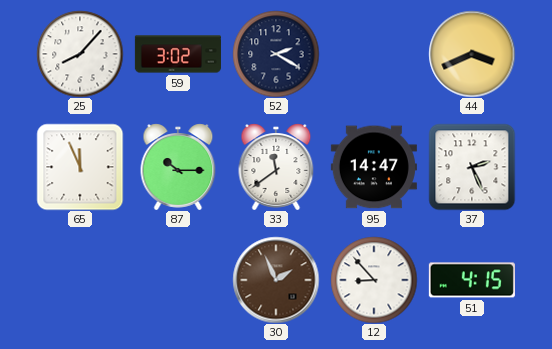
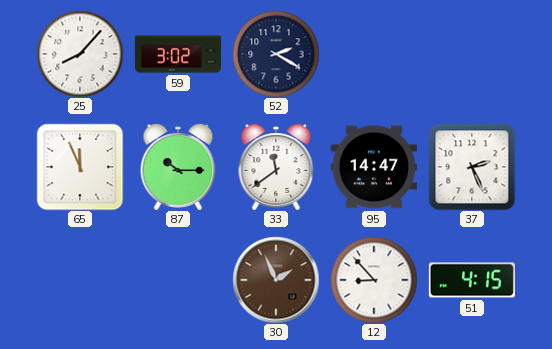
44: 3:41 -> none (472, 54)
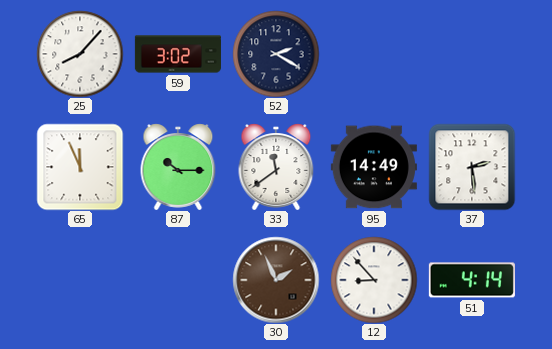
95: 14:47 -> 14:49 (374, 167)
37: 2:26 -> 2:29 (472, 167)
51: 4:15 -> 4:14 (472, 280)
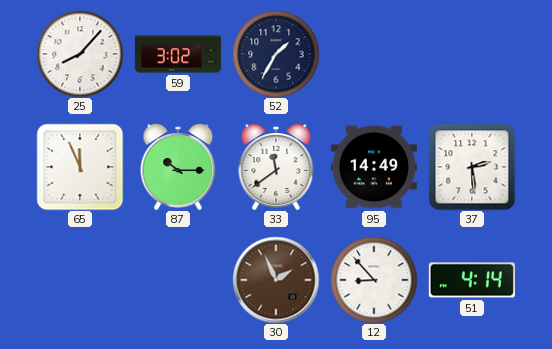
52: 2:20 -> 1:35 (276, 54)
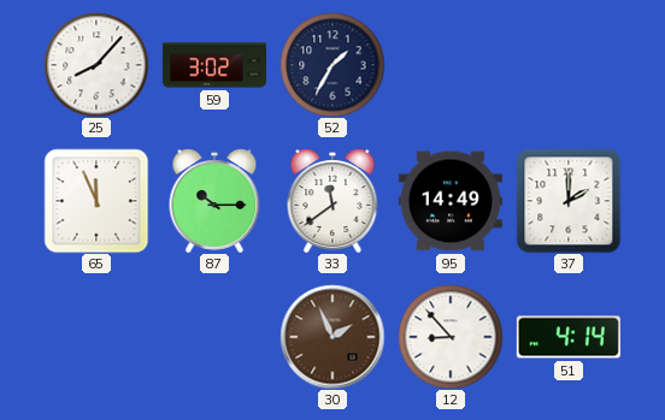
37: 2:29 -> 2:00 (569, 201)
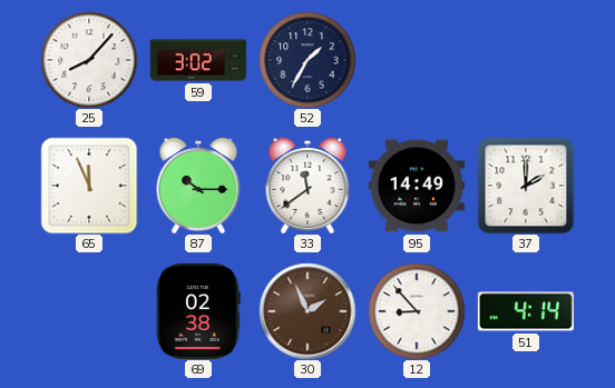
69: none -> 02:38 (199, 311)
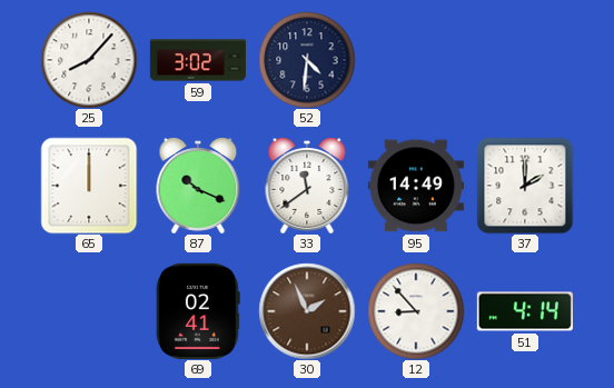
52: 1:35 -> 4:31 (307, 60)
65: 11:56 -> 12:00 (89, 186)
87: 10:15 -> 10:19 (198, 186)
69: 02:38 -> 02:41 (199, 311)
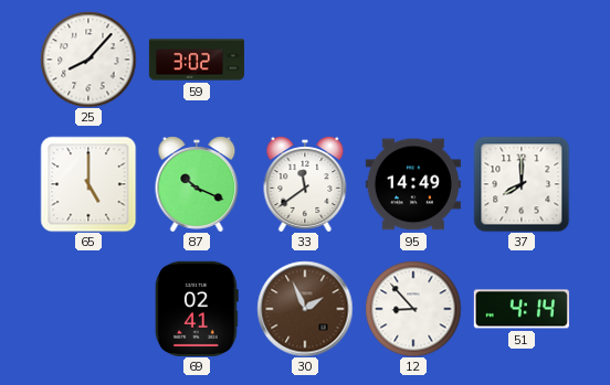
52: 4:31 -> none (307, 60)
65: 12:00 -> 5:00 (88, 184)
37: 2:00 -> 8:00 (522, 184)
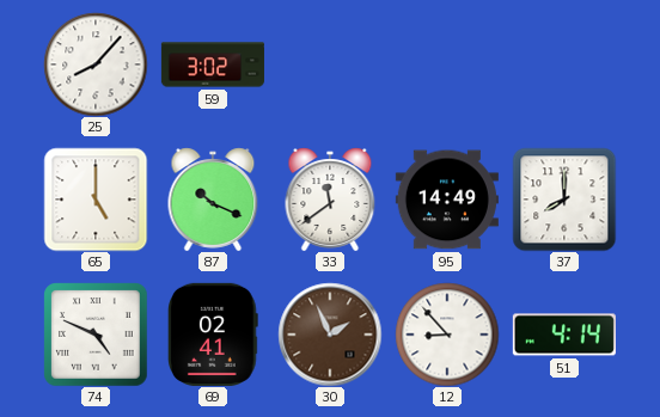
74: none -> 4:49 (96, 335)
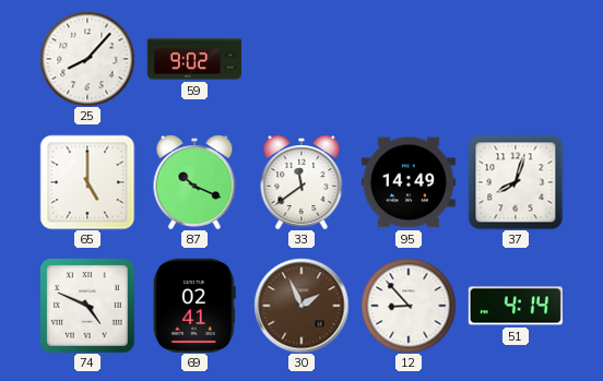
59: 3:02 -> 9:02 (194, 59)
37: 8:00 -> 8:03 (516, 182)
